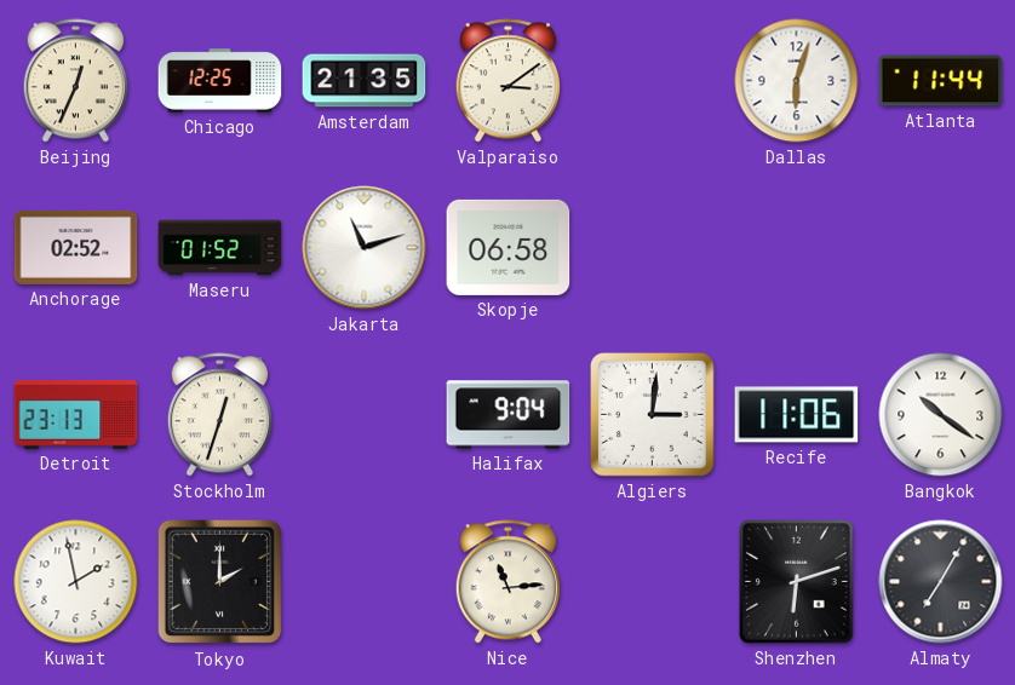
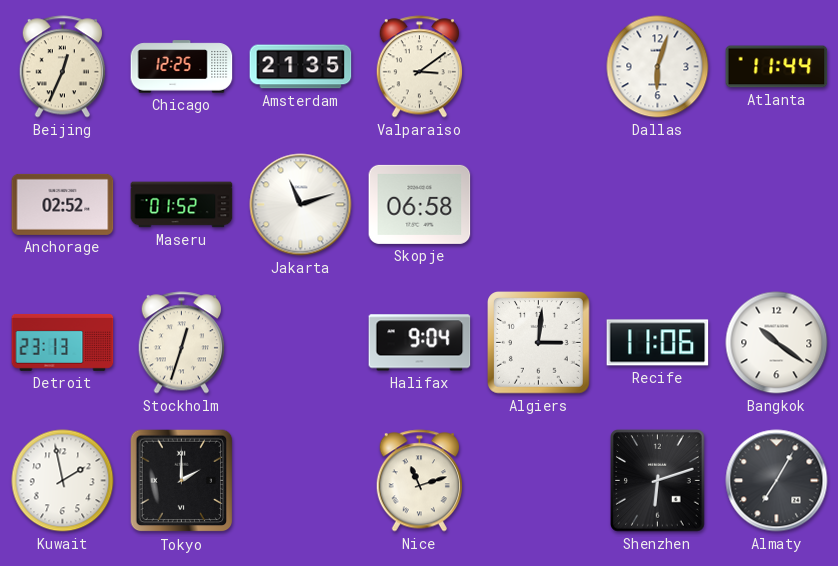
Nice: 11:14 -> 11:12 (419, 481)
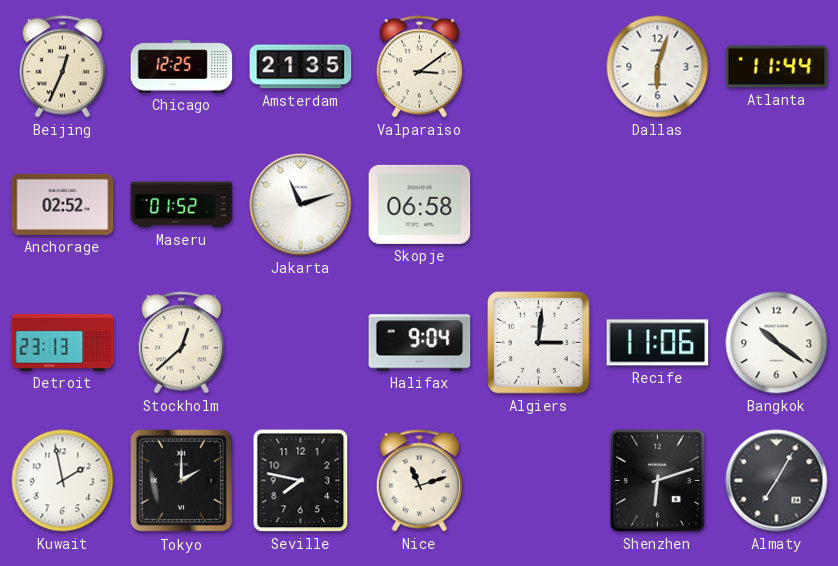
Stockholm: 12:33 -> 12:38 (181, 343)
Seville: none -> 7:47 (301, 481)
